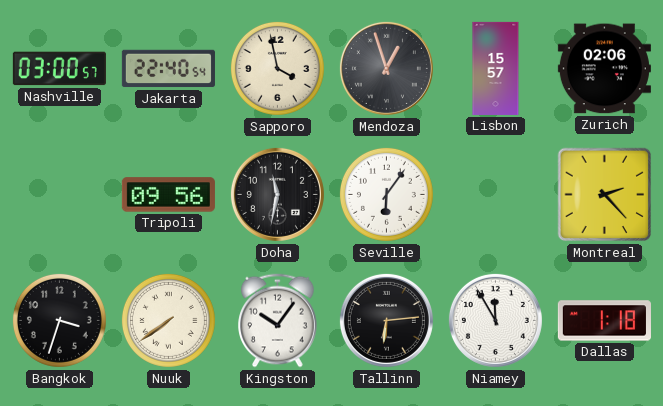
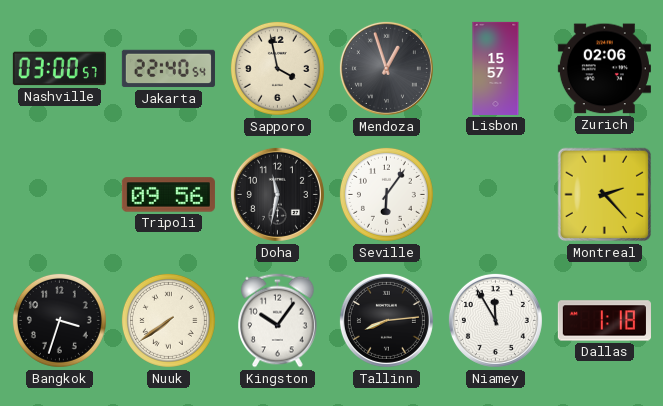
Tallinn: 6:14 -> 8:14 (386, 320)
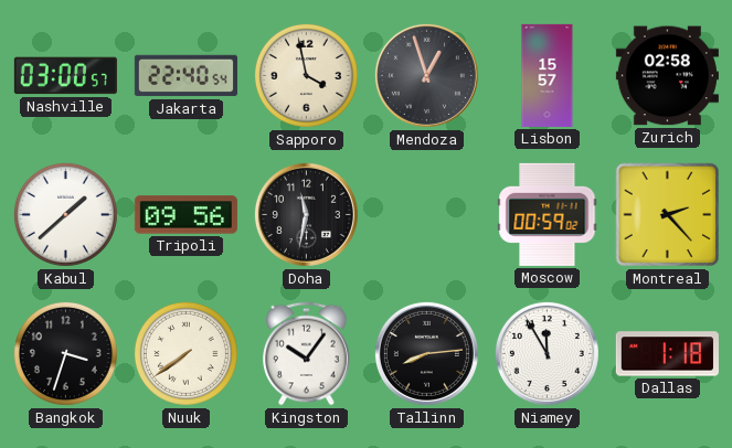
Zurich: 02:06 -> 02:58 (667, 76)
Kabul: none -> 1:38 (65, 214)
Seville: 6:06 -> none (386, 194)
Moscow: none -> 00:59 (548, 214)
